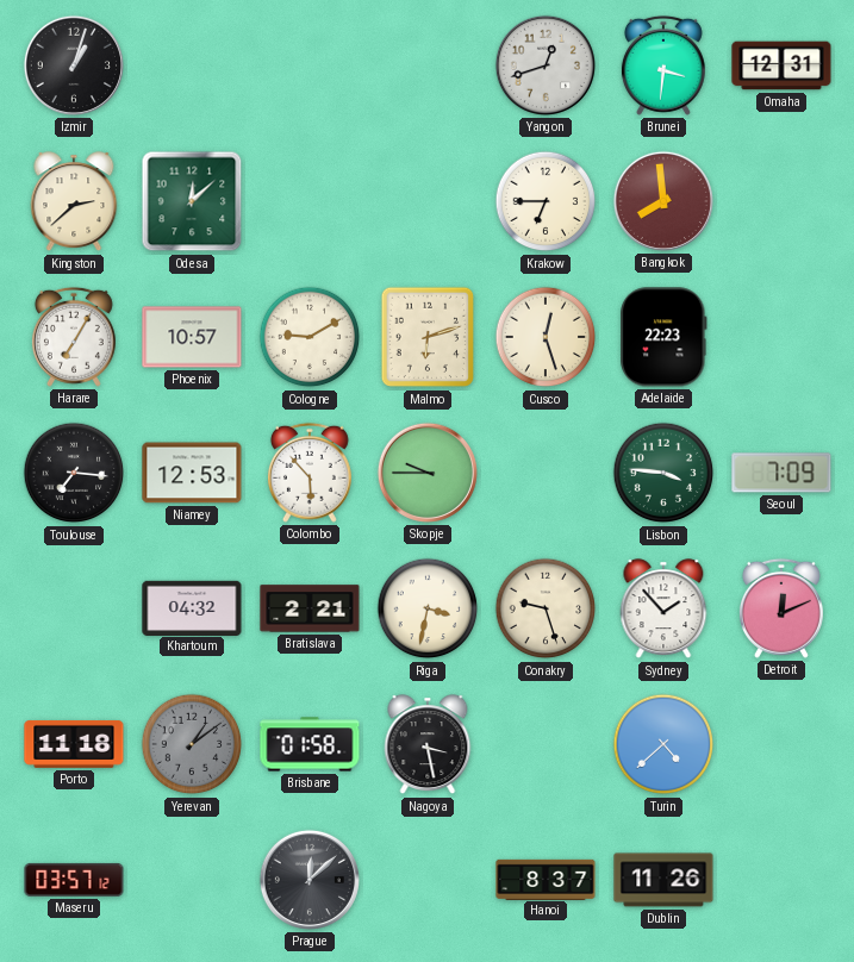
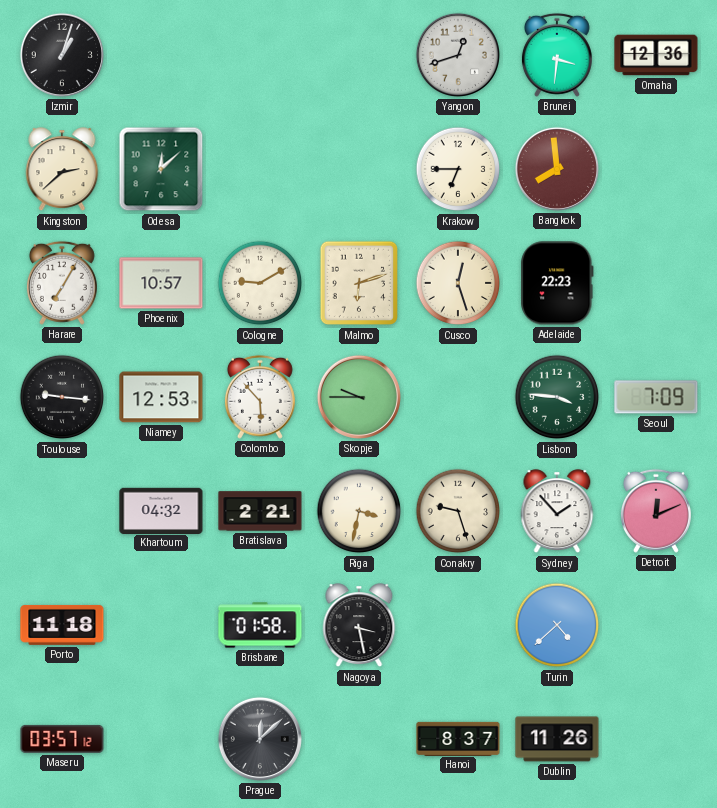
Omaha: 12:31 -> 12:36 (656, 55)
Toulouse: 7:16 -> 9:16 (62, 397)
Yerevan: 1:09 -> none (192, 744)
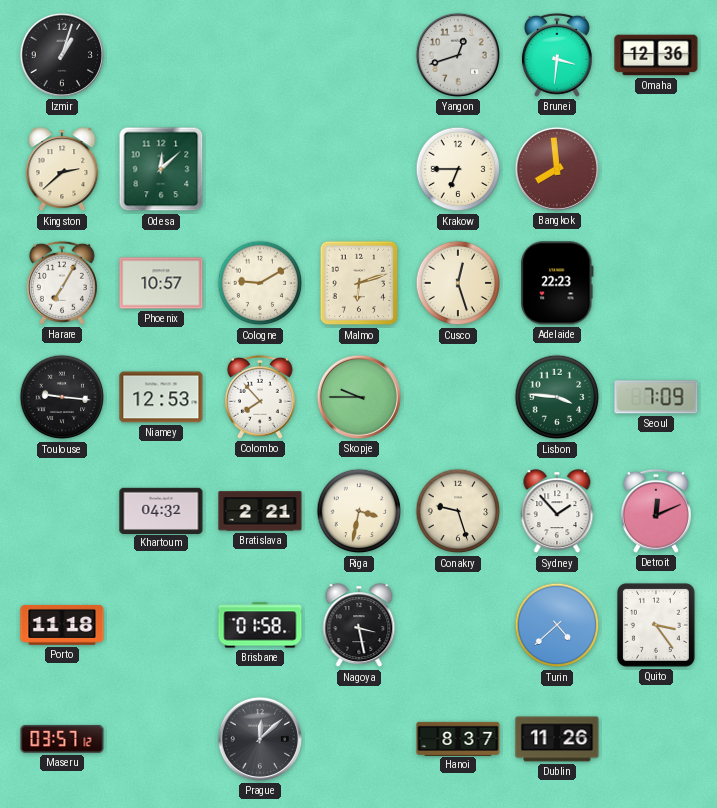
Colombo: 5:53 -> 7:53 (260, 397)
Quito: none -> 3:24 (656, 626)
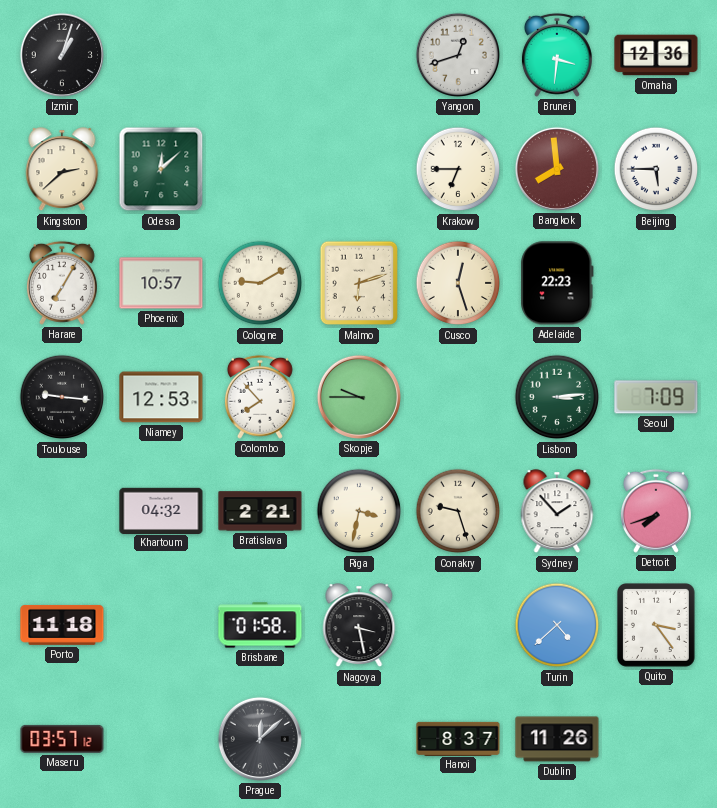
Beijing: none -> 5:45 (656, 169)
Lisbon: 3:46 -> 3:14 (557, 397)
Detroit: 12:11 -> 7:42 (656, 511)
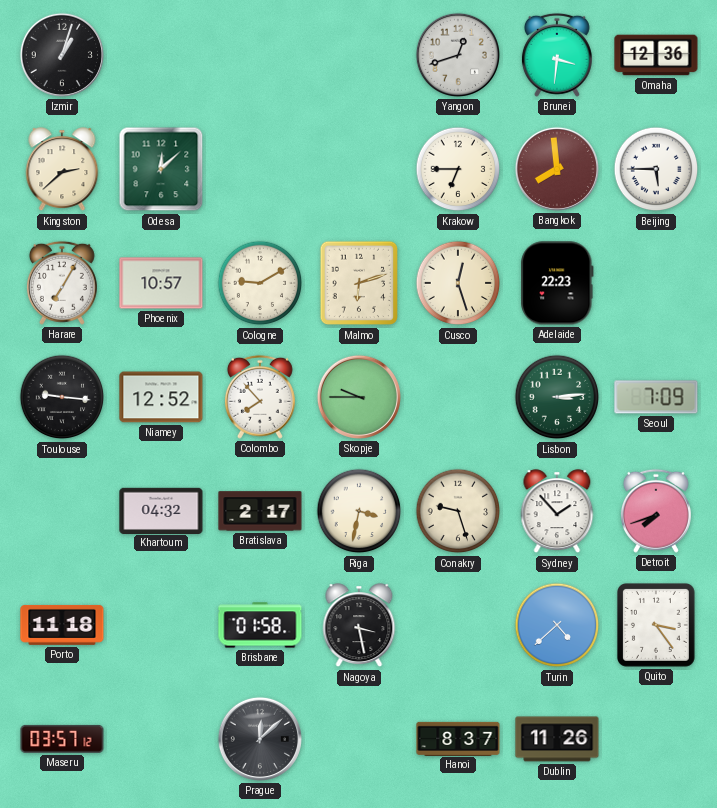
Niamey: 12:53 -> 12:52 (161, 397)
Bratislava: 2:21 -> 2:17 (260, 511)
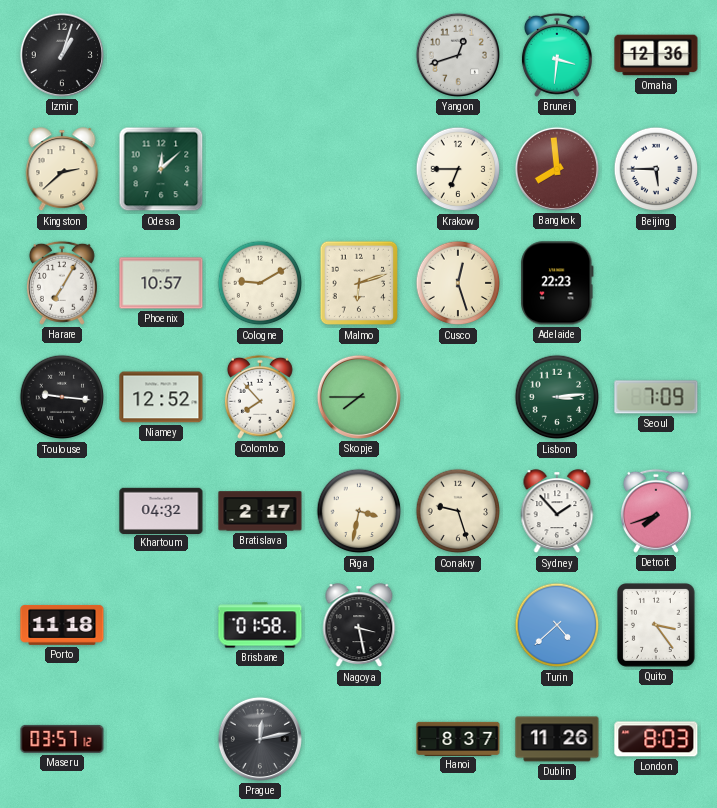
Skopje: 9:45 -> 7:45 (359, 397)
Prague: 12:08 -> 12:13 (260, 739)
London: none -> 8:03 (656, 739)
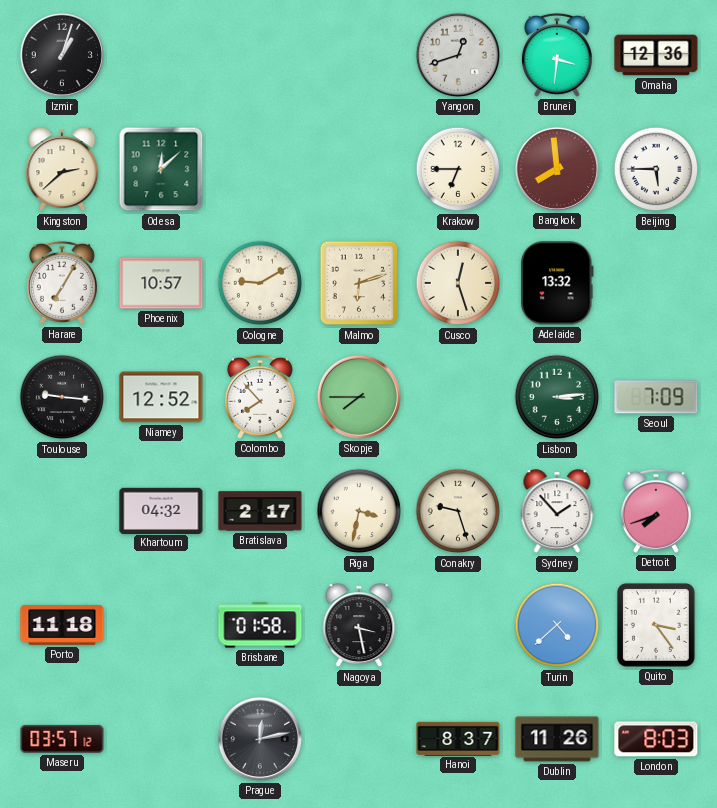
Adelaide: 22:23 -> 13:32 (557, 283)
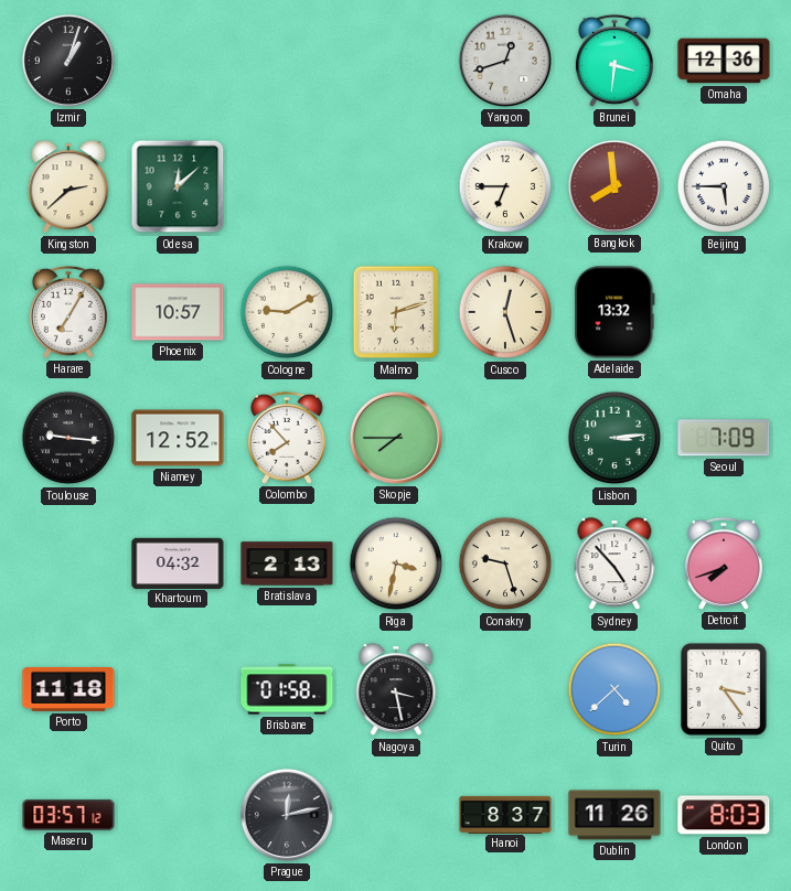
Bratislava: 2:17 -> 2:13 (287, 563)
Sydney: 1:53 -> 4:53 (614, 565)
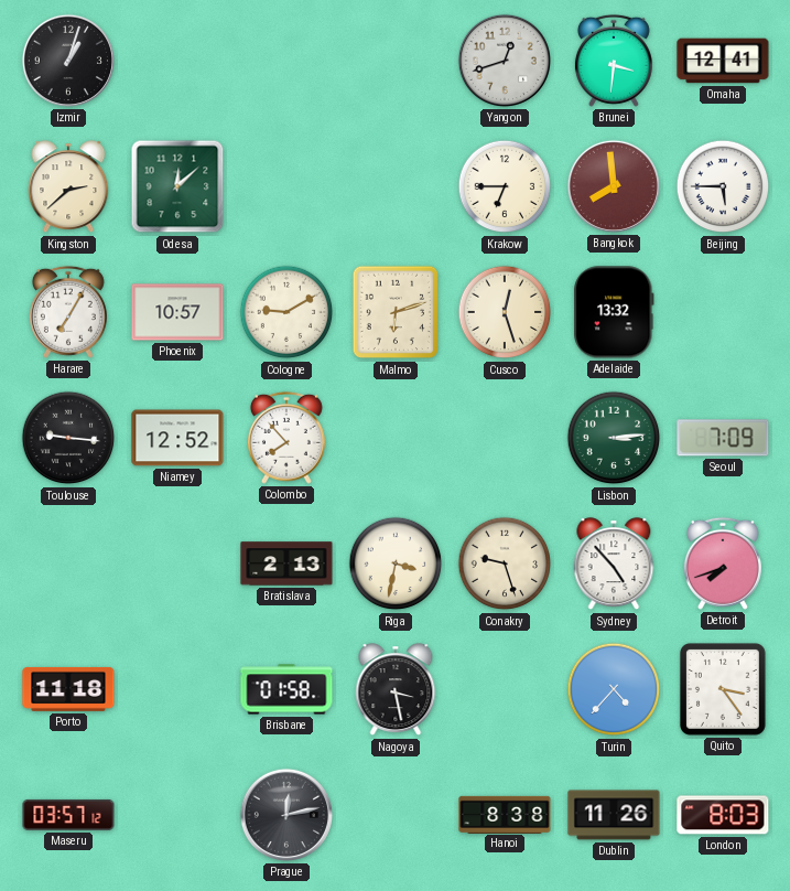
Omaha: 12:36 -> 12:41 (723, 61)
Skopje: 7:45 -> none (396, 438)
Khartoum: 04:32 -> none (178, 562)
Turin: 4:38 -> 4:37 (614, 689)
Hanoi: 8:37 -> 8:38 (505, 814)
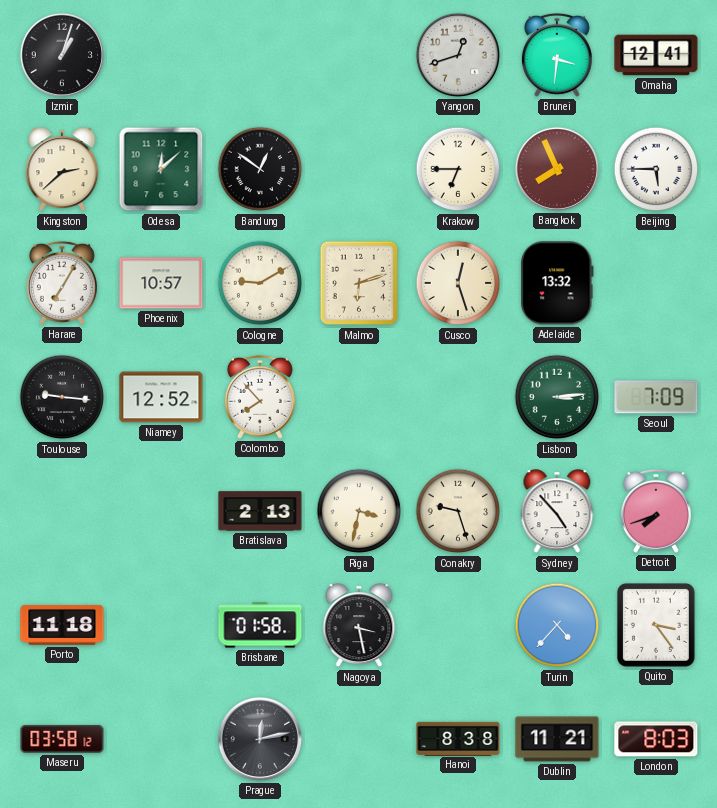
Bandung: none -> 12:51 (260, 169)
Bangkok: 7:59 -> 7:56 (557, 169)
Maseru: 03:57 -> 03:58 (62, 739)
Dublin: 11:26 -> 11:21 (557, 739)
